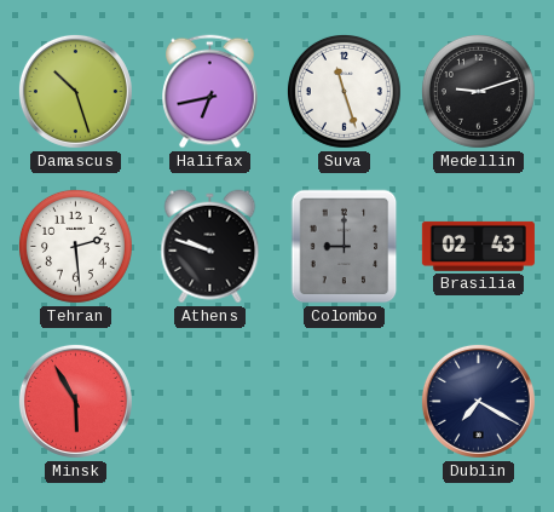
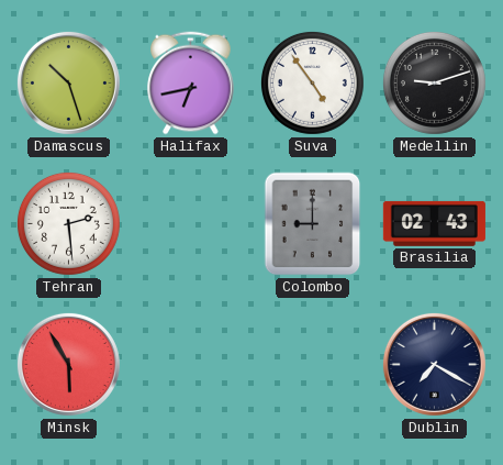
Suva: 11:27 -> 4:54 (312, 82)
Athens: 9:48 -> none (210, 247)
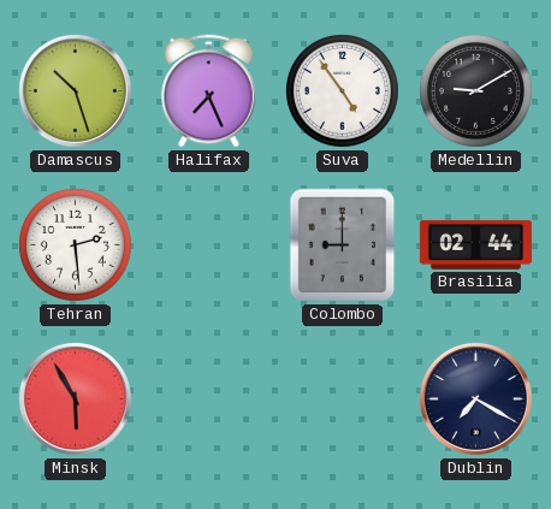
Halifax: 6:43 -> 7:26 (209, 91)
Medellin: 9:12 -> 9:10 (475, 90)
Brasilia: 02:43 -> 02:44 (475, 244)
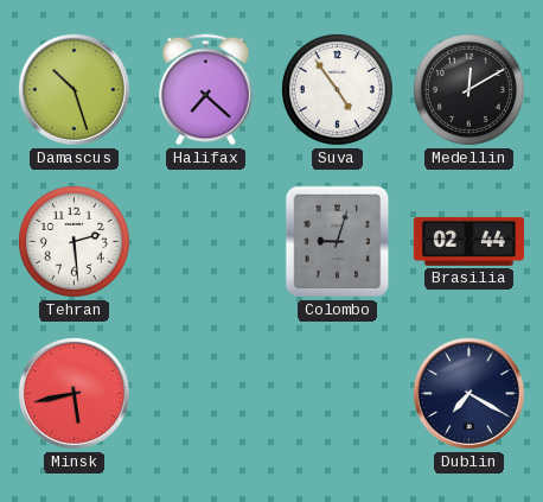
Halifax: 7:26 -> 7:22 (206, 90)
Medellin: 9:10 -> 12:10 (468, 89)
Colombo: 9:00 -> 9:03 (338, 242)
Minsk: 5:55 -> 5:43 (74, 393)
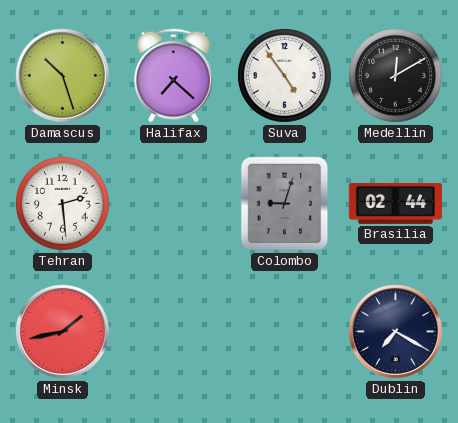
Minsk: 5:43 -> 1:43 (62, 331)
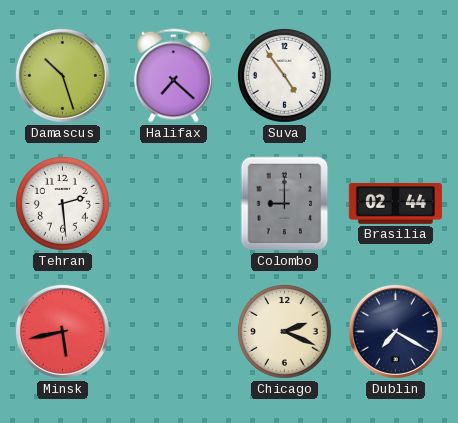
Medellin: 12:10 -> none (395, 75)
Colombo: 9:03 -> 9:00 (285, 204)
Minsk: 1:43 -> 5:43 (62, 331)
Chicago: none -> 2:19 (284, 331)
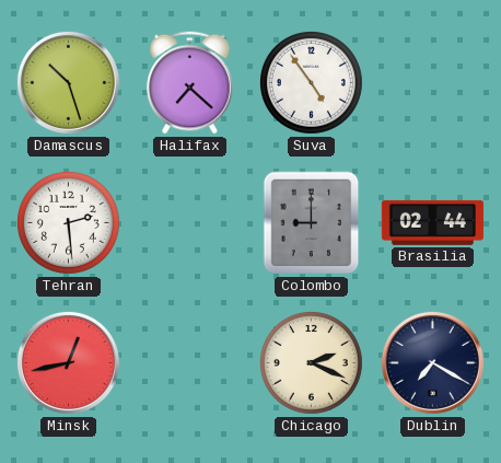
Minsk: 5:43 -> 12:43 (68, 362)
